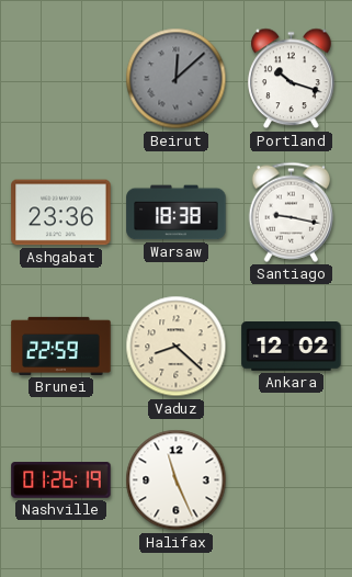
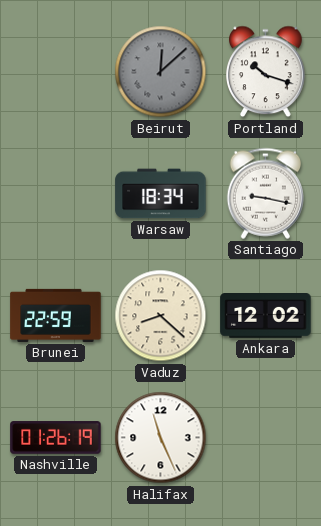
Ashgabat: 23:36 -> none (61, 213)
Warsaw: 18:38 -> 18:34 (161, 194)
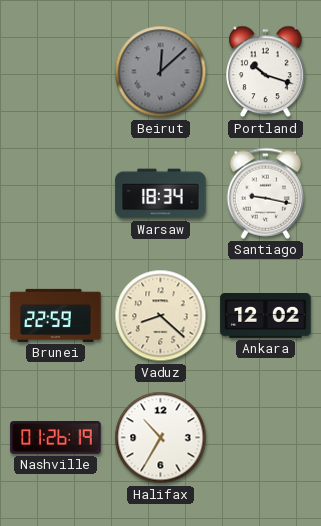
Halifax: 11:26 -> 10:35 (161, 438)
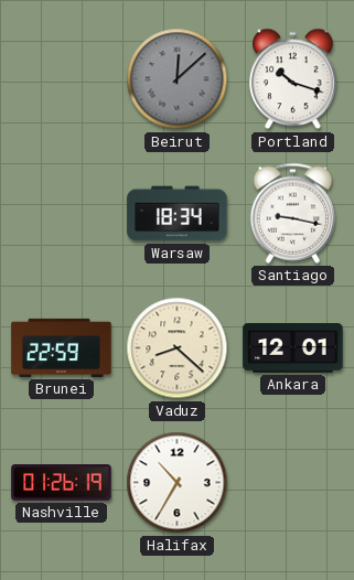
Ankara: 12:02 -> 12:01 (293, 348)
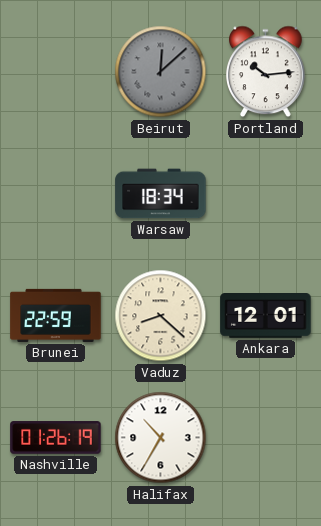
Portland: 10:18 -> 10:14 (266, 72)
Santiago: 9:17 -> none (292, 213)
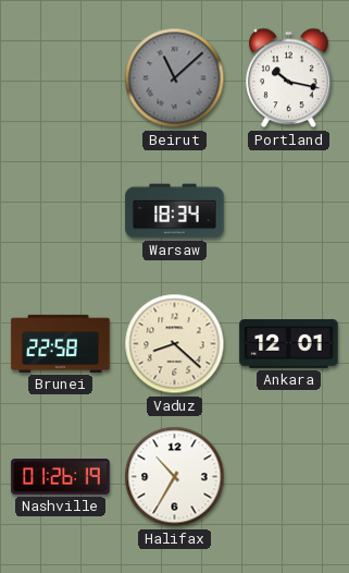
Beirut: 12:08 -> 11:08 (175, 78)
Portland: 10:14 -> 10:17 (289, 78)
Brunei: 22:59 -> 22:58 (61, 343)
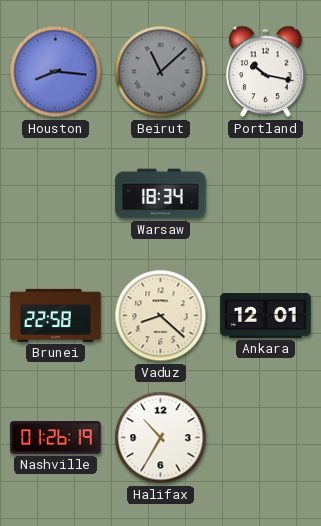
Houston: none -> 8:16 (56, 72)
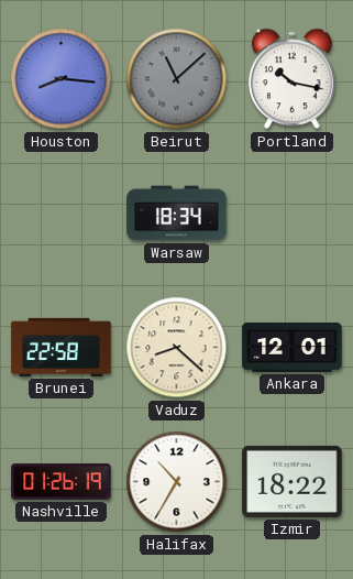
Izmir: none -> 18:22 (293, 481)
